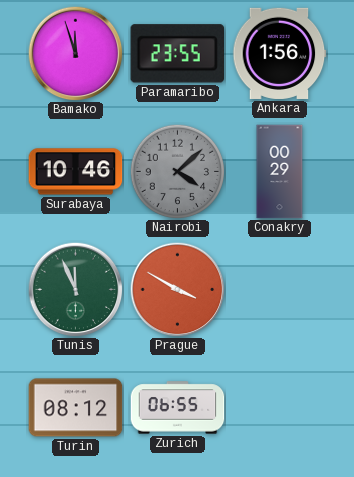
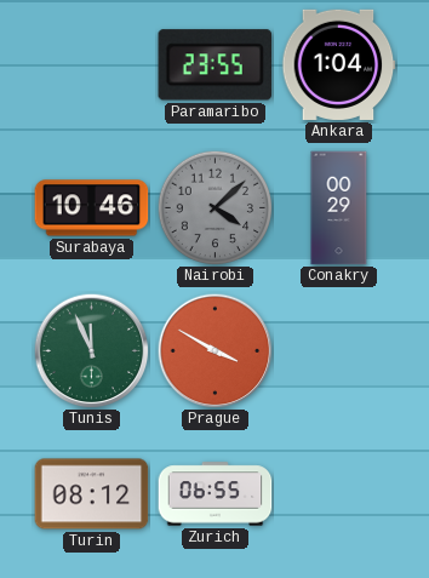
Bamako: 11:57 -> none (75, 53)
Ankara: 1:56 -> 1:04 (339, 64)
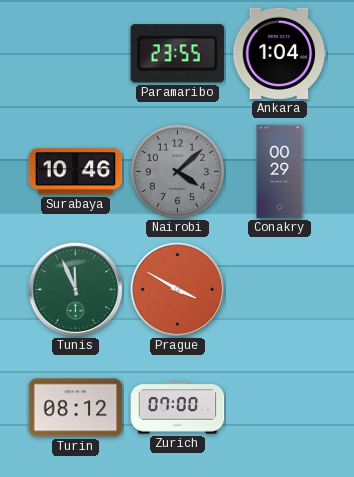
Zurich: 06:55 -> 07:00 (178, 408)
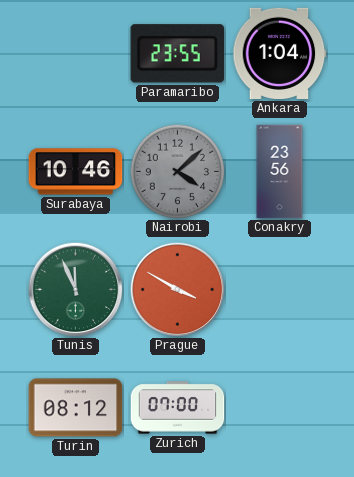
Conakry: 00:29 -> 23:56 (280, 172)
